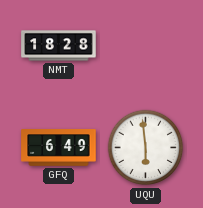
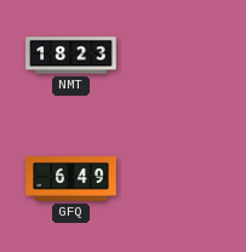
NMT: 18:28 -> 18:23 (71, 56)
UQU: 5:59 -> none (146, 148)
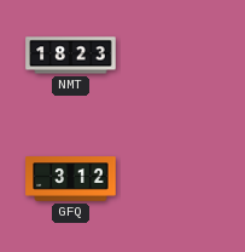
GFQ: 6:49 -> 3:12 (71, 179)
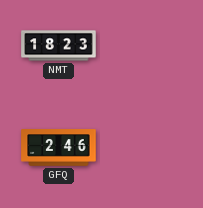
GFQ: 3:12 -> 2:46 (59, 148)
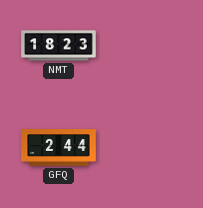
GFQ: 2:46 -> 2:44 (59, 148)
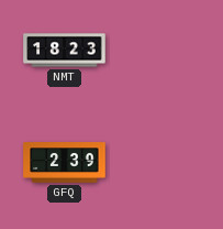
GFQ: 2:44 -> 2:39 (65, 163)
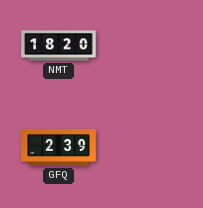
NMT: 18:23 -> 18:20 (59, 46)
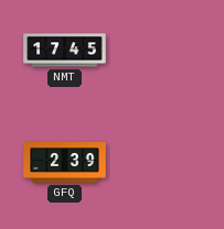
NMT: 18:20 -> 17:45 (65, 51)
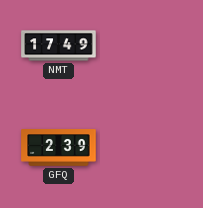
NMT: 17:45 -> 17:49 (59, 46)
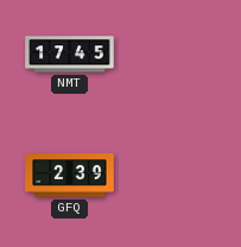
NMT: 17:49 -> 17:45 (70, 55)
